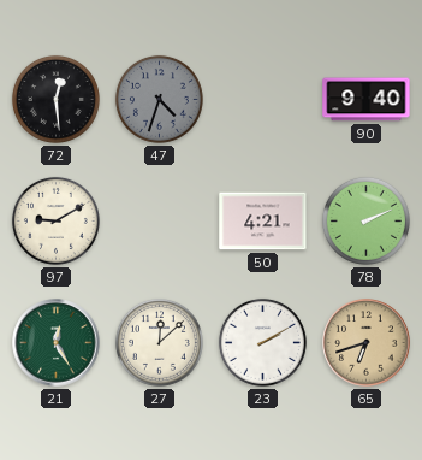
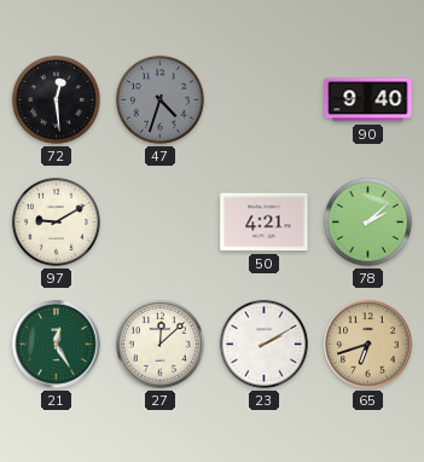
78: 2:11 -> 2:08 (367, 221)
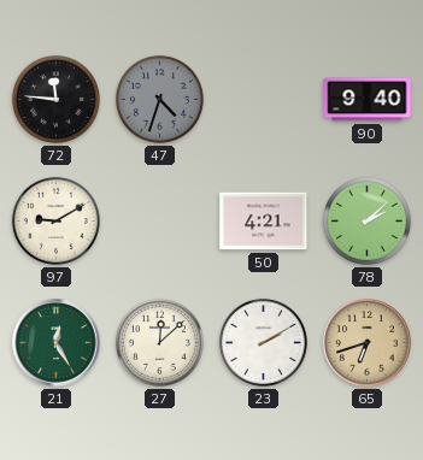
72: 12:29 -> 11:46 (55, 99)
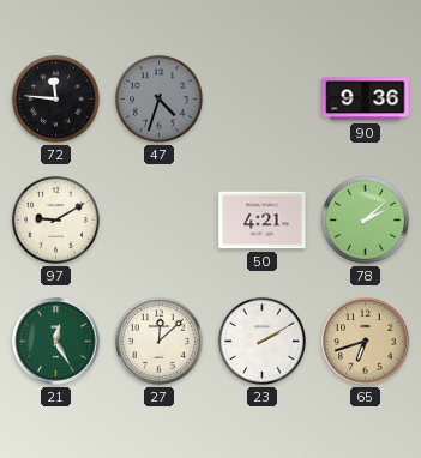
90: 9:40 -> 9:36 (366, 100)
